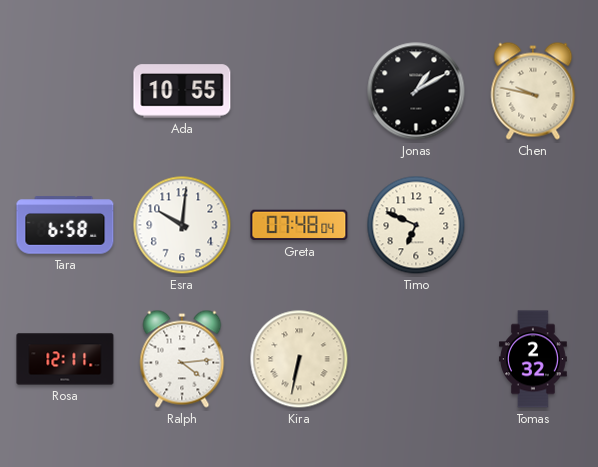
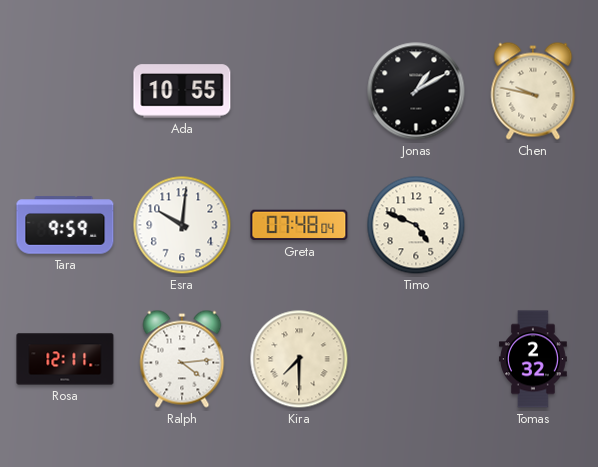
Tara: 6:58 -> 9:59 (65, 225)
Timo: 6:49 -> 4:49 (416, 225)
Kira: 6:32 -> 7:30 (299, 359)
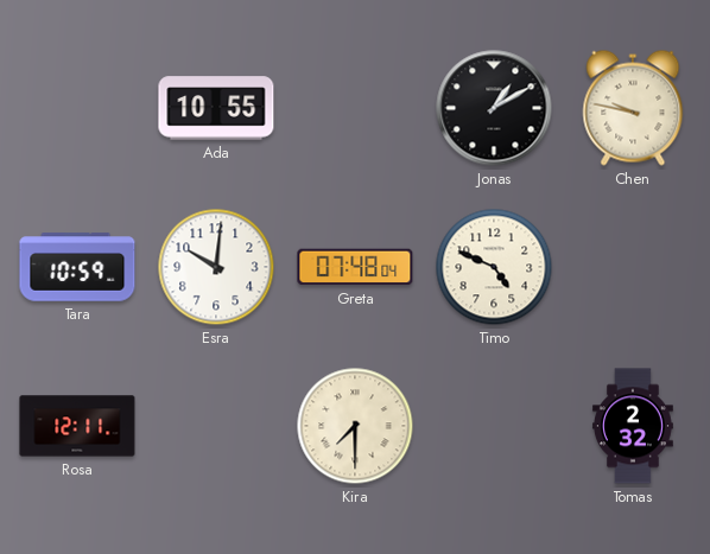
Tara: 9:59 -> 10:59 (77, 267)
Ralph: 4:14 -> none (182, 359)
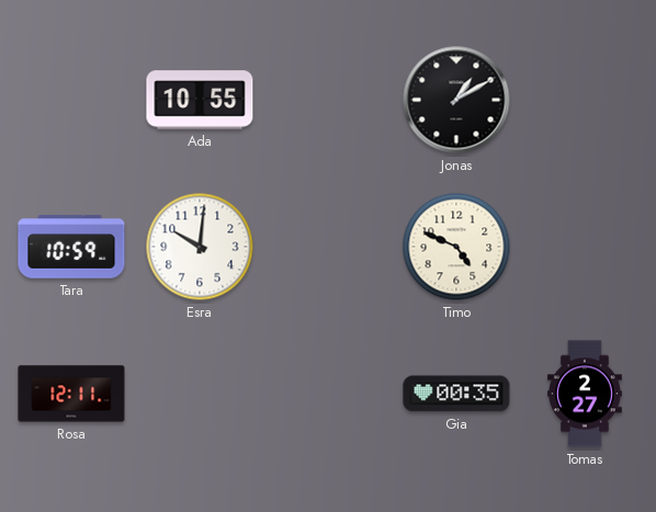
Chen: 9:47 -> none (633, 108)
Greta: 07:48 -> none (355, 267)
Kira: 7:30 -> none (355, 426)
Gia: none -> 00:35 (456, 394)
Tomas: 2:32 -> 2:27 (585, 394)
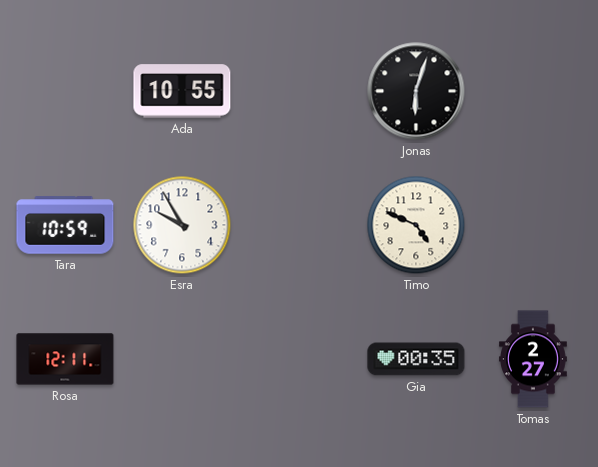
Jonas: 1:10 -> 6:03 (416, 91)
Esra: 10:01 -> 9:55 (182, 225)
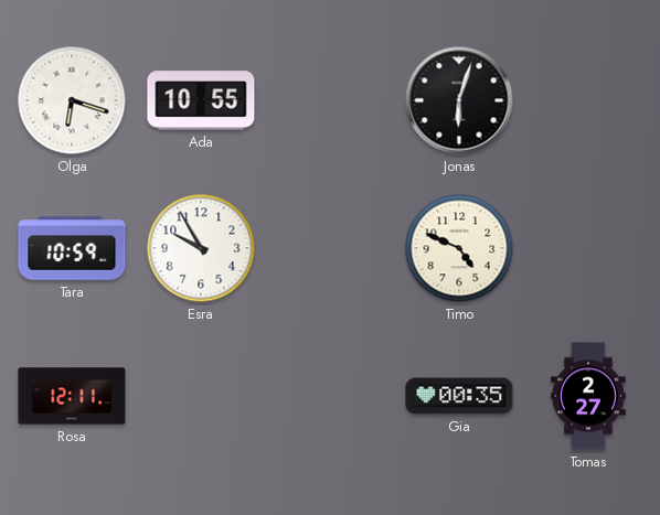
Olga: none -> 6:18 (72, 100)
